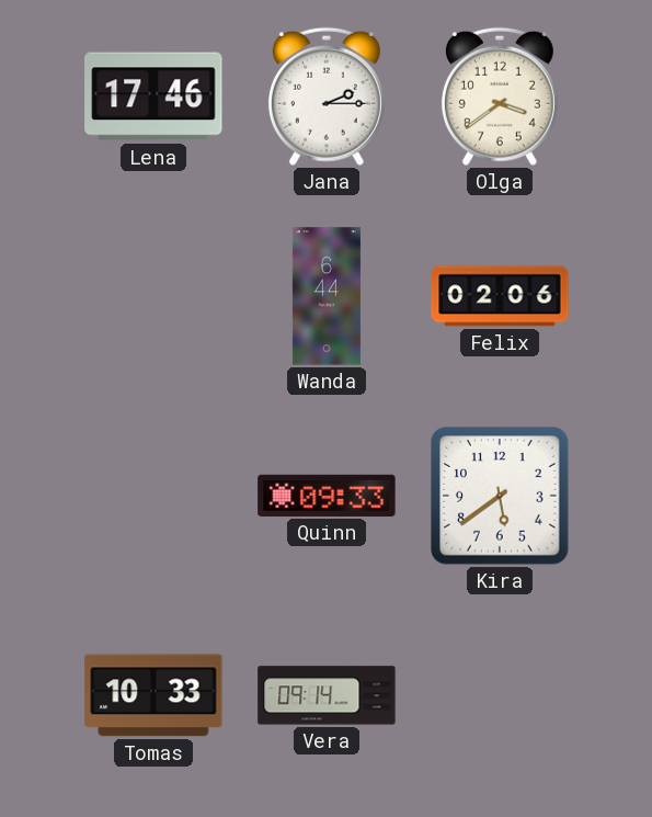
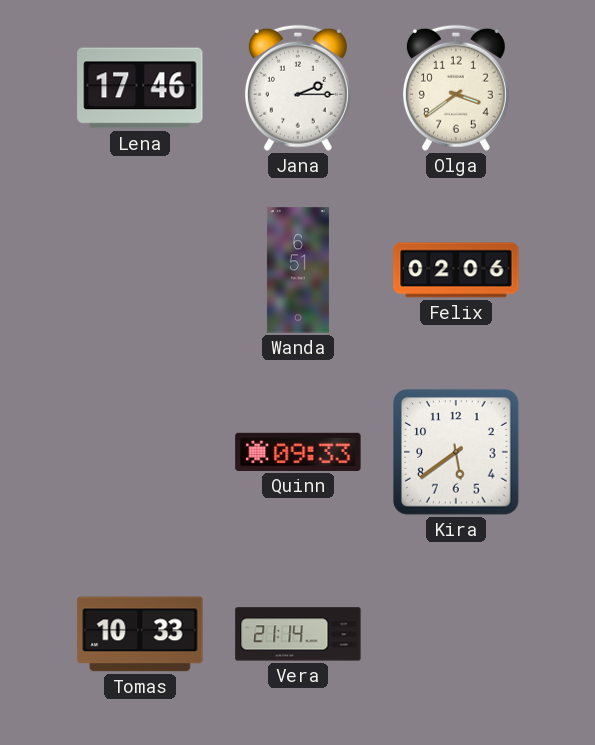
Wanda: 6:44 -> 6:51 (298, 270)
Vera: 09:14 -> 21:14 (298, 634)
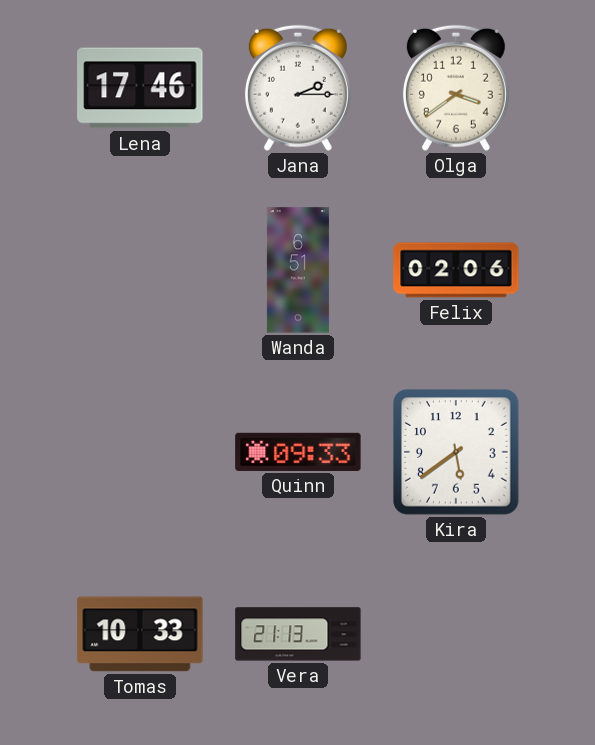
Vera: 21:14 -> 21:13 (298, 634)
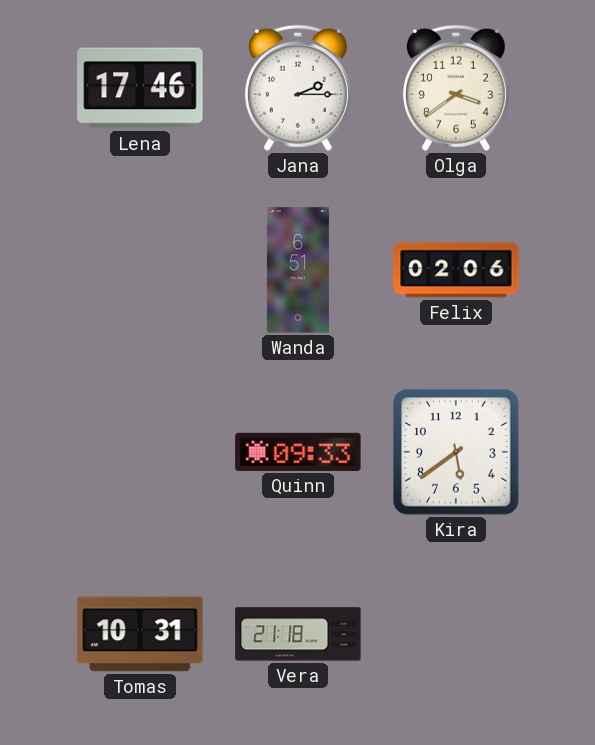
Tomas: 10:33 -> 10:31 (140, 634)
Vera: 21:13 -> 21:18 (298, 634)
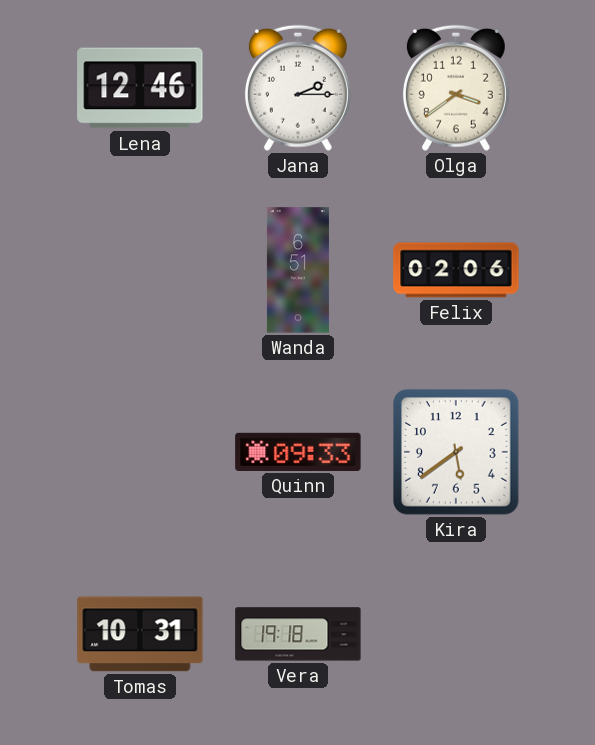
Lena: 17:46 -> 12:46 (140, 88)
Vera: 21:18 -> 19:18 (298, 634)
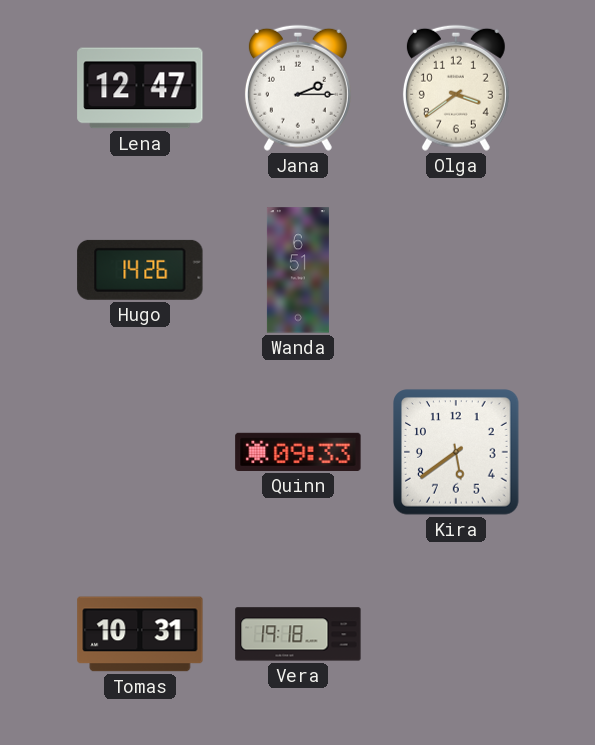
Lena: 12:46 -> 12:47 (140, 88)
Hugo: none -> 14:26 (140, 270)
Felix: 02:06 -> none (456, 270)
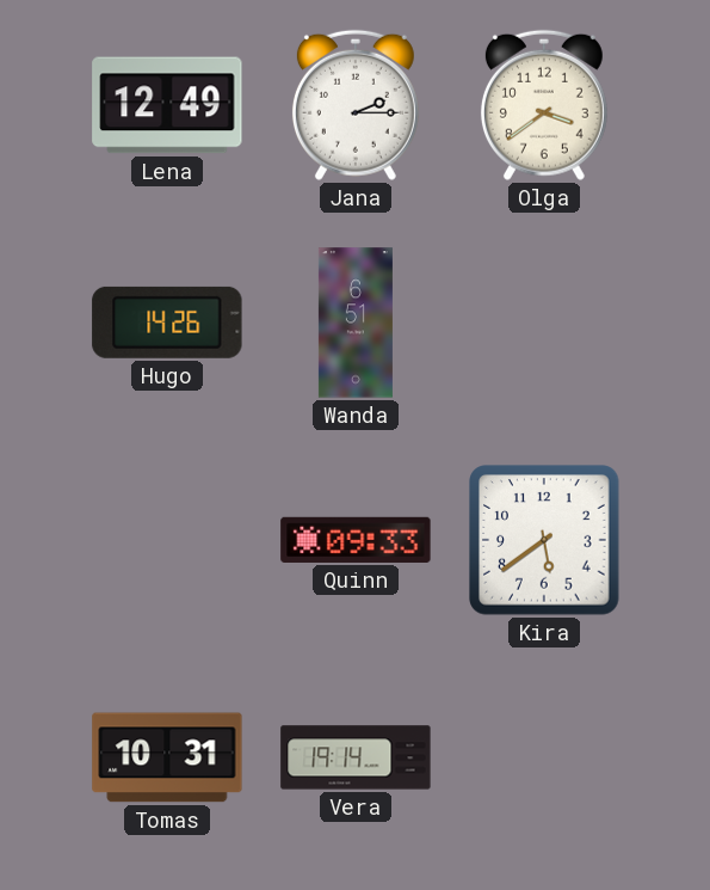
Lena: 12:47 -> 12:49 (167, 105)
Vera: 19:18 -> 19:14 (356, 757)
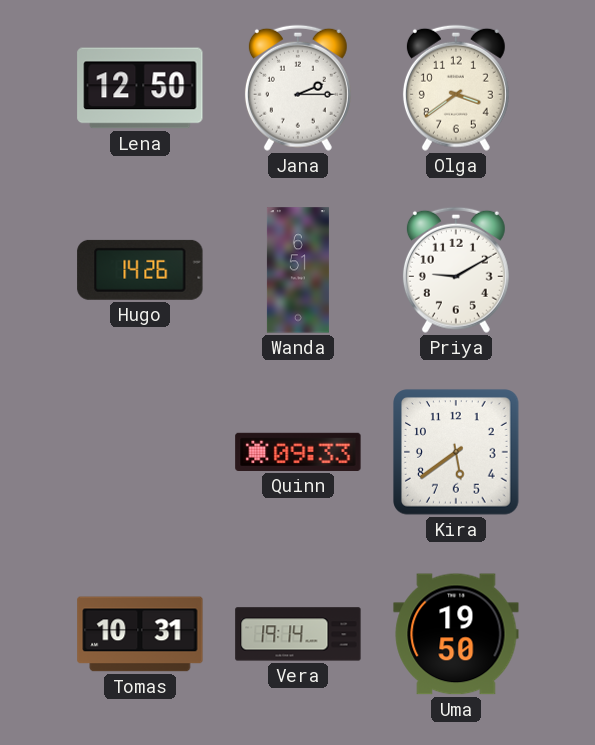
Lena: 12:49 -> 12:50 (140, 88)
Priya: none -> 9:10 (456, 270)
Uma: none -> 19:50 (456, 634)
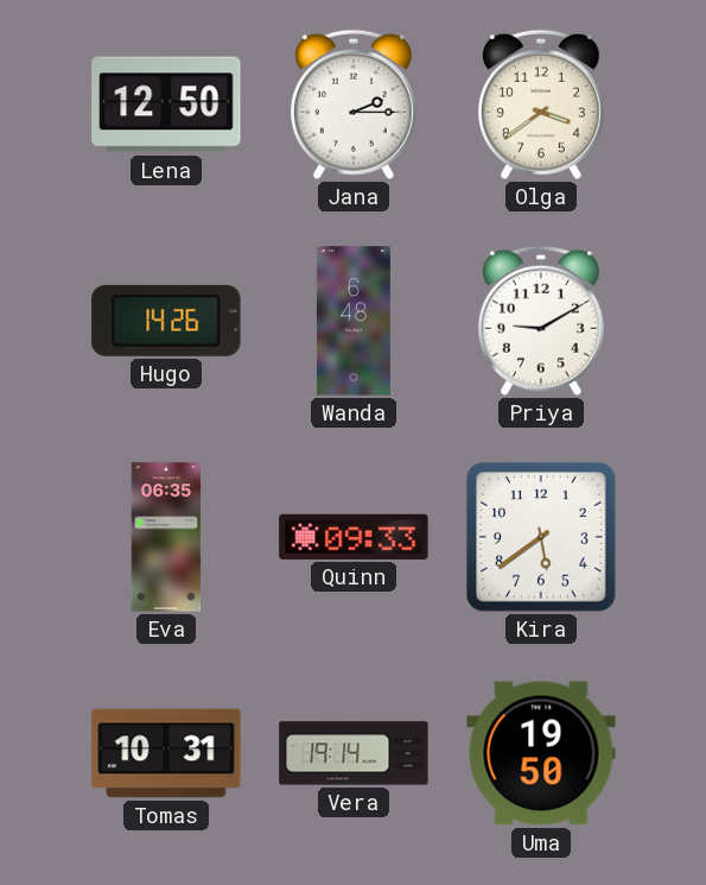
Wanda: 6:51 -> 6:48 (354, 321)
Eva: none -> 06:35 (166, 537)
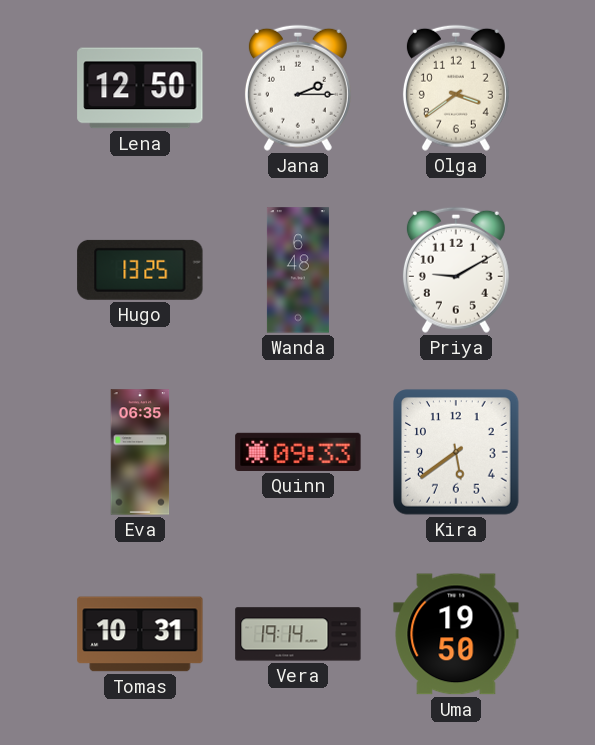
Hugo: 14:26 -> 13:25 (140, 270)
